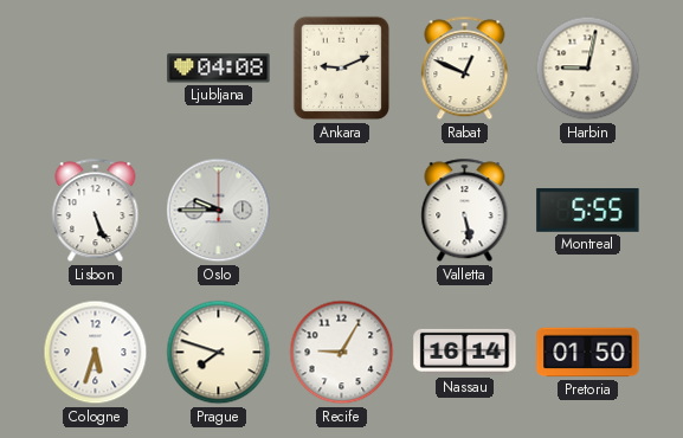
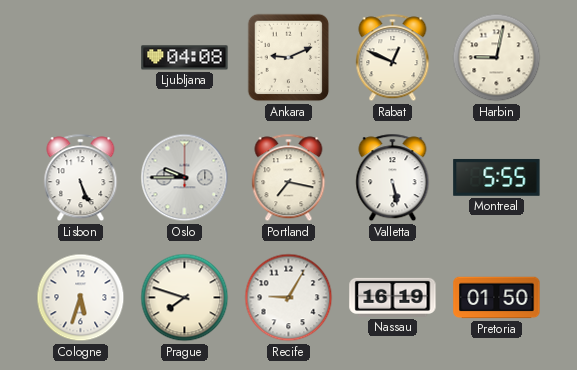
Portland: none -> 7:17 (289, 178)
Nassau: 16:14 -> 16:19 (393, 297)
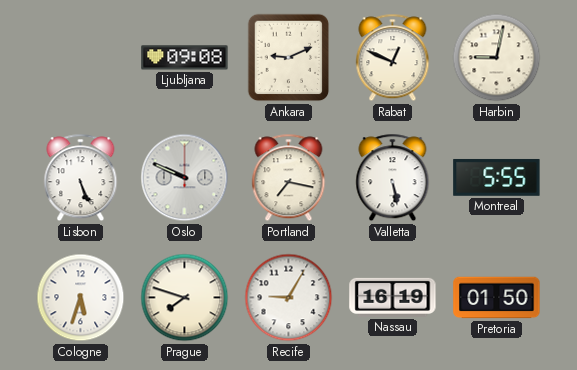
Ljubljana: 04:08 -> 09:08 (185, 58)
Oslo: 9:45 -> 9:49 (185, 178)
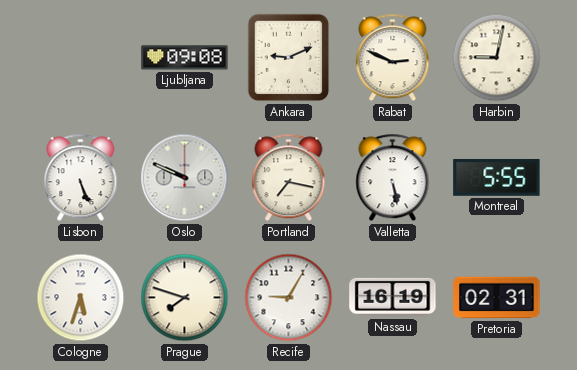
Rabat: 12:49 -> 2:49 (393, 58)
Pretoria: 01:50 -> 02:31 (497, 298)
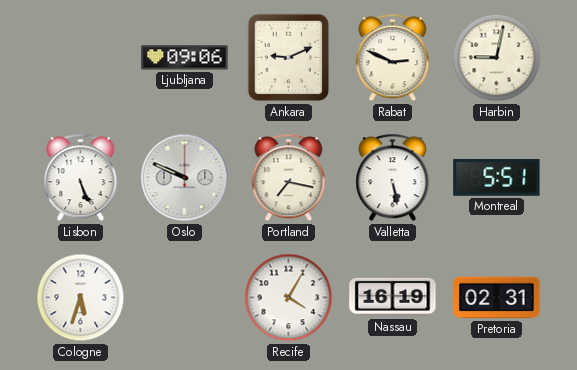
Ljubljana: 09:08 -> 09:06 (185, 58)
Montreal: 5:55 -> 5:51 (497, 177)
Prague: 7:48 -> none (185, 298)
Recife: 9:05 -> 4:05 (289, 298)
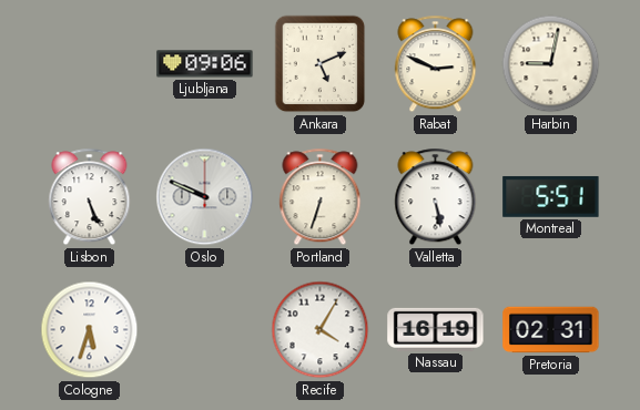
Ankara: 9:11 -> 5:11 (321, 64)
Portland: 7:17 -> 6:33 (321, 197)
